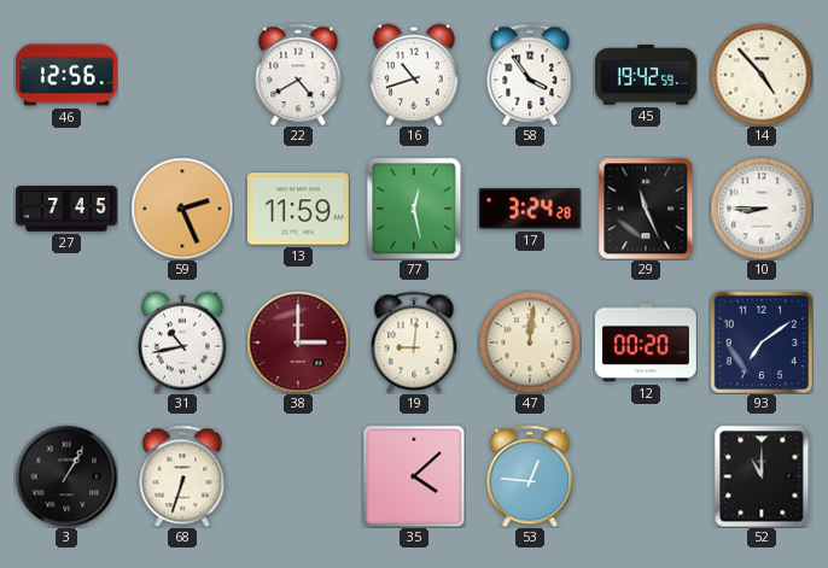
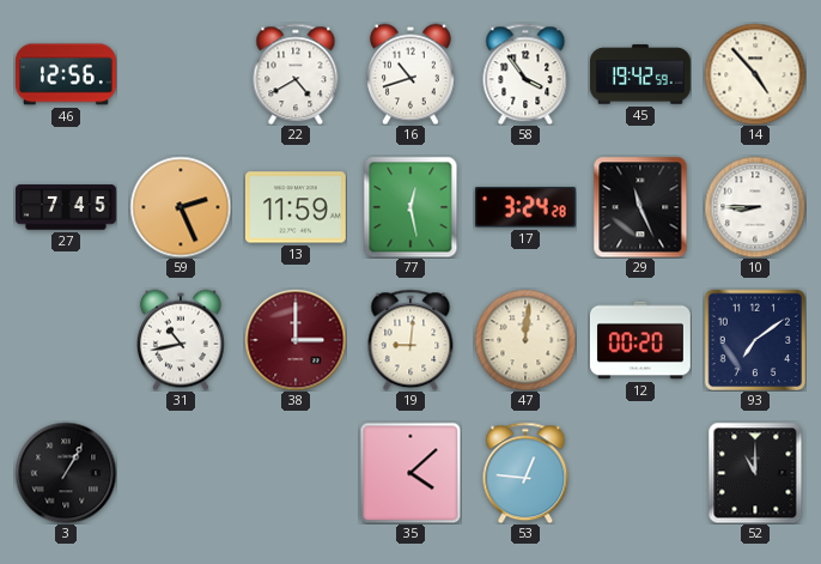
68: 6:33 -> none (182, 476)
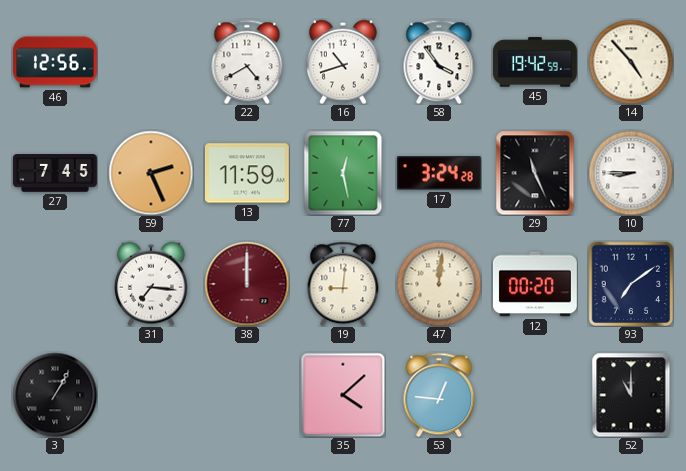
31: 10:43 -> 7:16 (151, 284)
38: 3:00 -> 12:00 (247, 284)
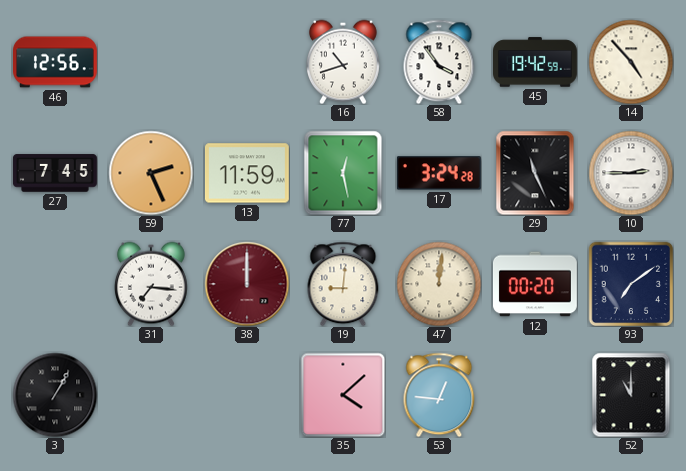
22: 4:40 -> none (247, 62)
10: 8:45 -> 2:45 (631, 173)
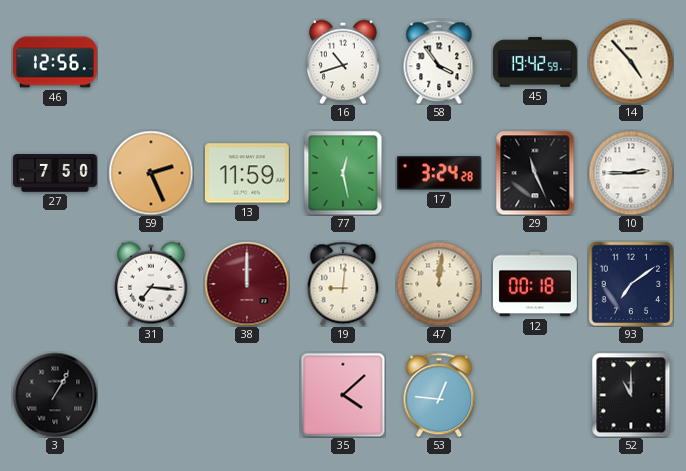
27: 7:45 -> 7:50 (56, 173)
12: 00:20 -> 00:18 (535, 284)
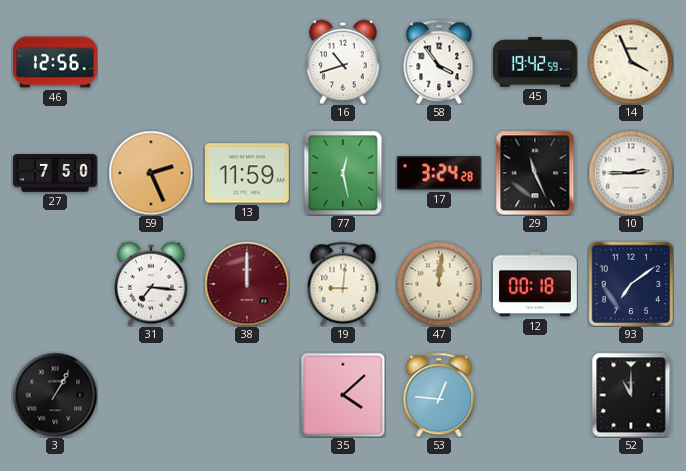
14: 4:53 -> 3:56 (631, 62)
